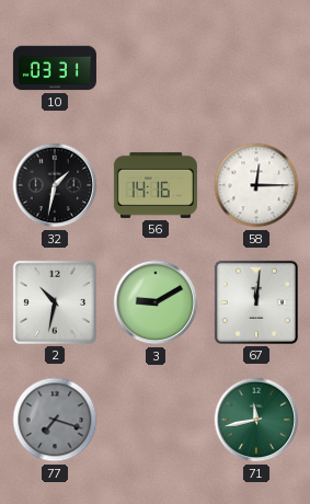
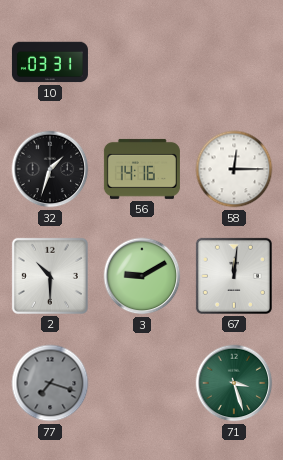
32: 1:32 -> 1:33 (50, 169)
2: 10:32 -> 10:30 (50, 276)
71: 11:43 -> 3:27 (234, 383)
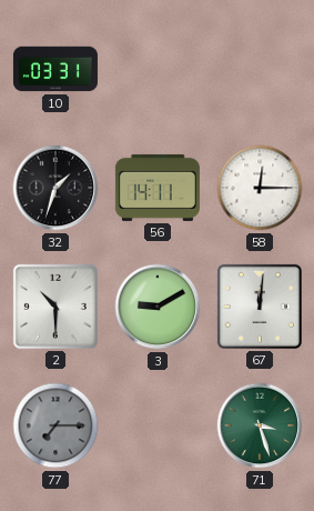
56: 14:16 -> 14:11 (158, 188)
77: 7:18 -> 7:15 (55, 425)
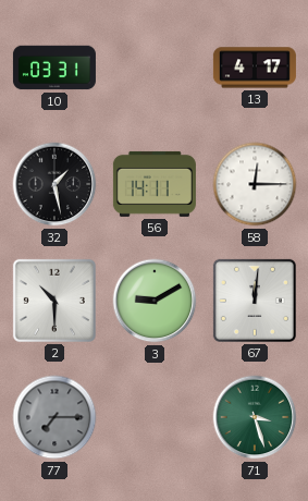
13: none -> 4:17 (255, 68)
32: 1:33 -> 1:28 (54, 184)
